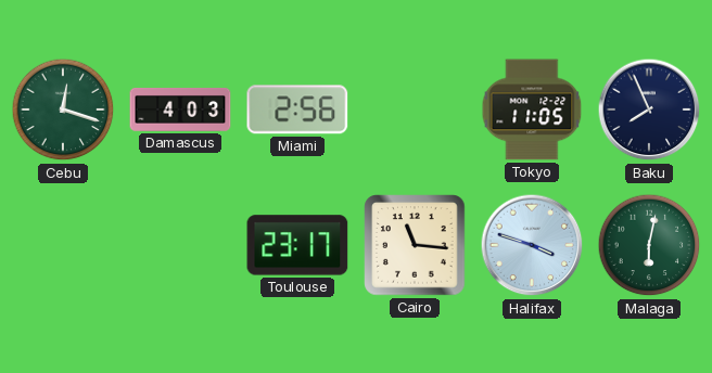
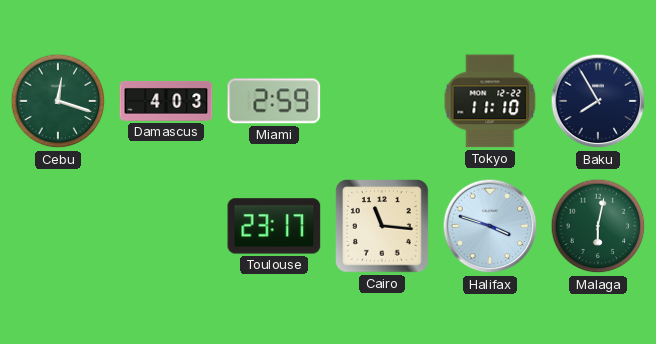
Miami: 2:56 -> 2:59 (274, 101)
Tokyo: 11:05 -> 11:10 (490, 101)
Baku: 7:56 -> 7:55 (598, 101)
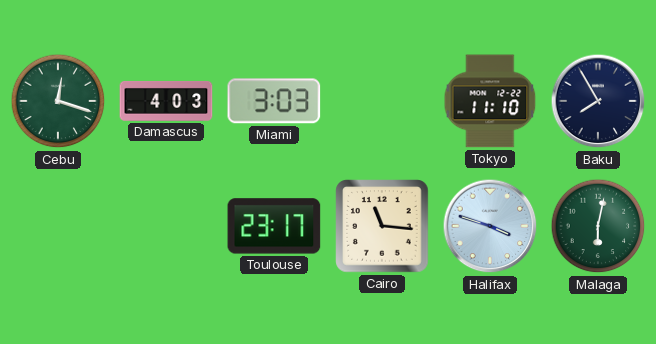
Miami: 2:59 -> 3:03 (274, 101)
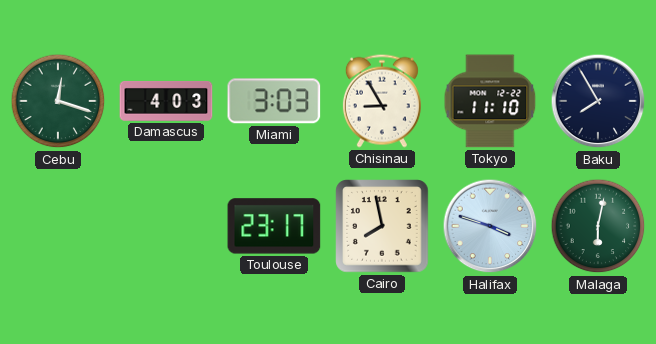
Chisinau: none -> 8:55 (382, 101)
Cairo: 11:16 -> 7:58 (382, 226)
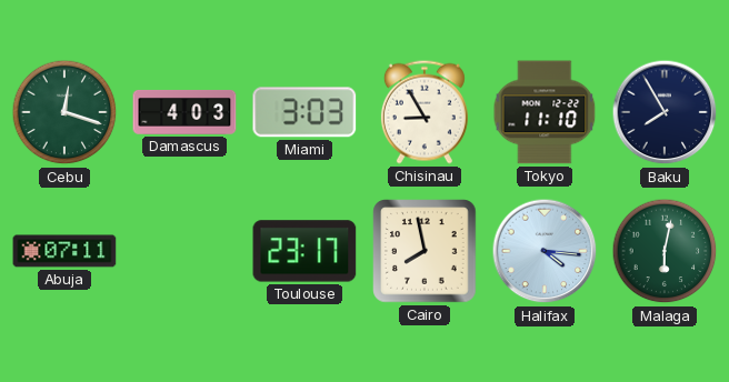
Abuja: none -> 07:11 (64, 251)
Halifax: 3:48 -> 4:16 (545, 251)
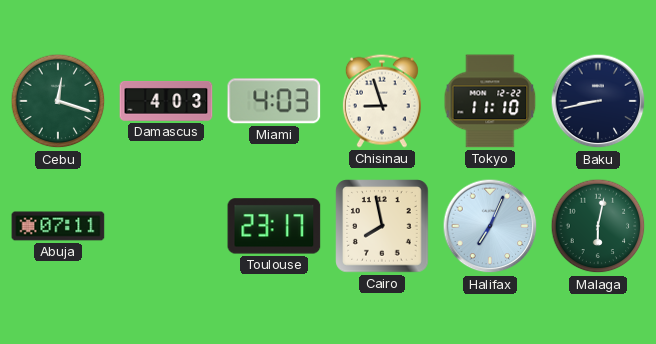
Miami: 3:03 -> 4:03 (274, 101)
Chisinau: 8:55 -> 8:57 (382, 101)
Baku: 7:55 -> 8:43 (598, 101)
Halifax: 4:16 -> 7:04 (490, 226)
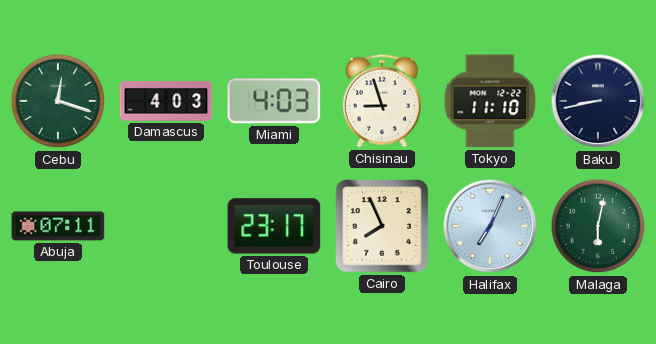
Cairo: 7:58 -> 7:56 (382, 226)
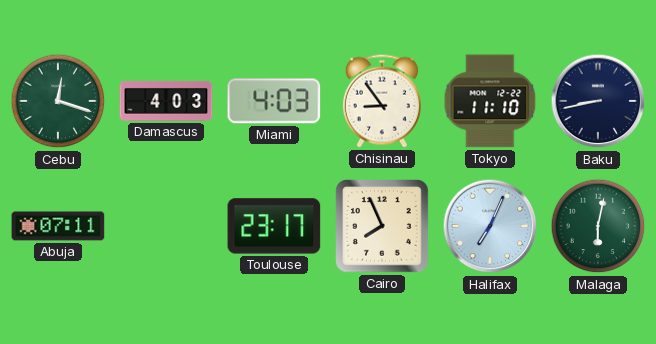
Chisinau: 8:57 -> 8:54 (382, 101)
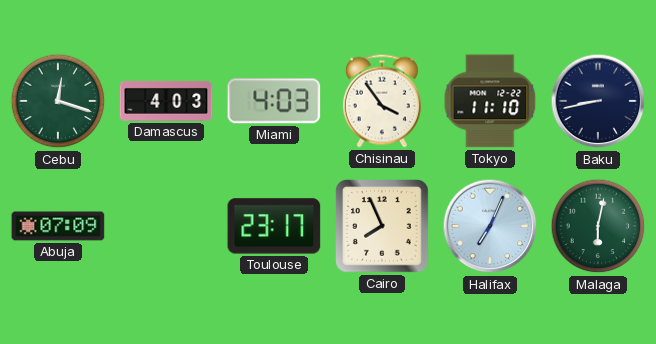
Chisinau: 8:54 -> 3:54 (382, 101)
Abuja: 07:11 -> 07:09 (58, 226)
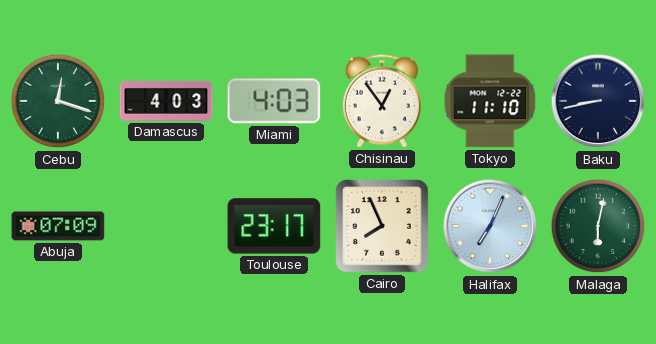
Chisinau: 3:54 -> 12:54 (382, 101)
